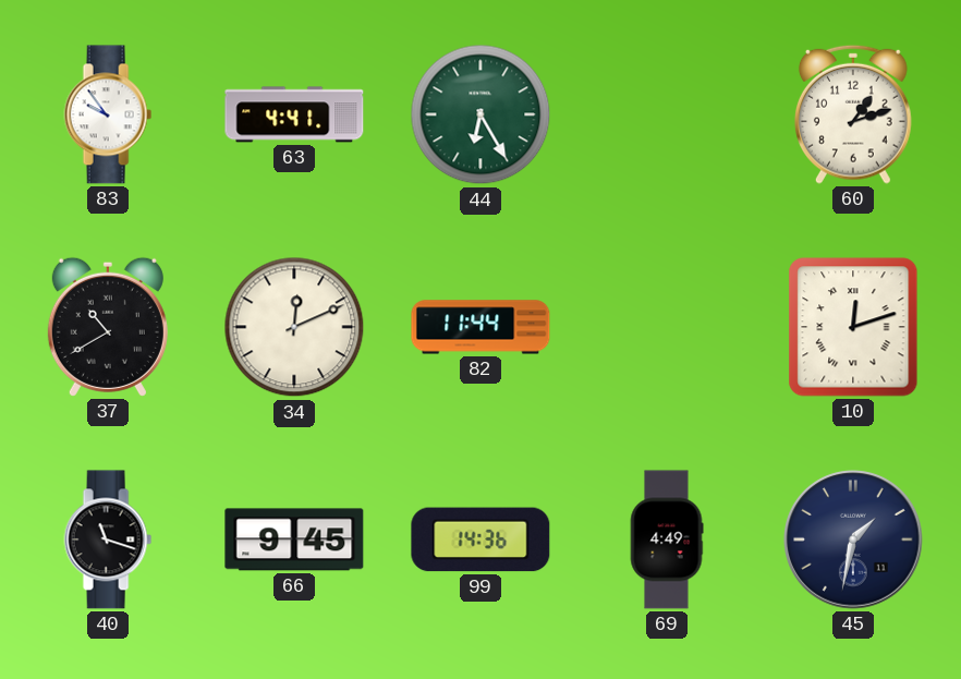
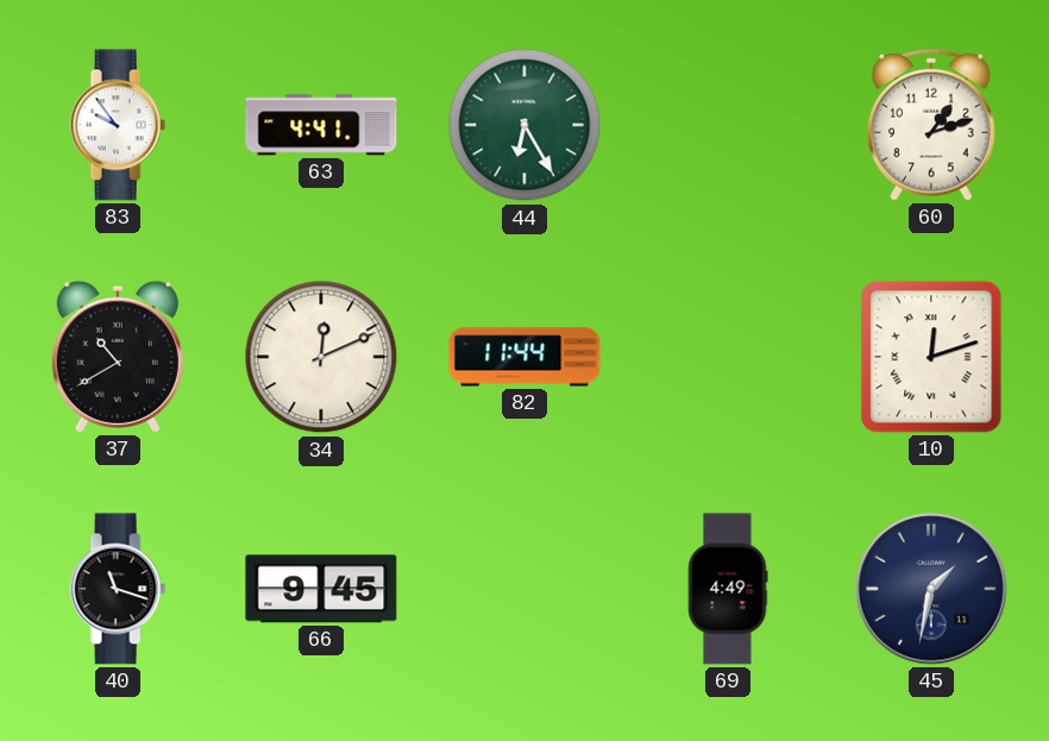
99: 14:36 -> none (480, 539)
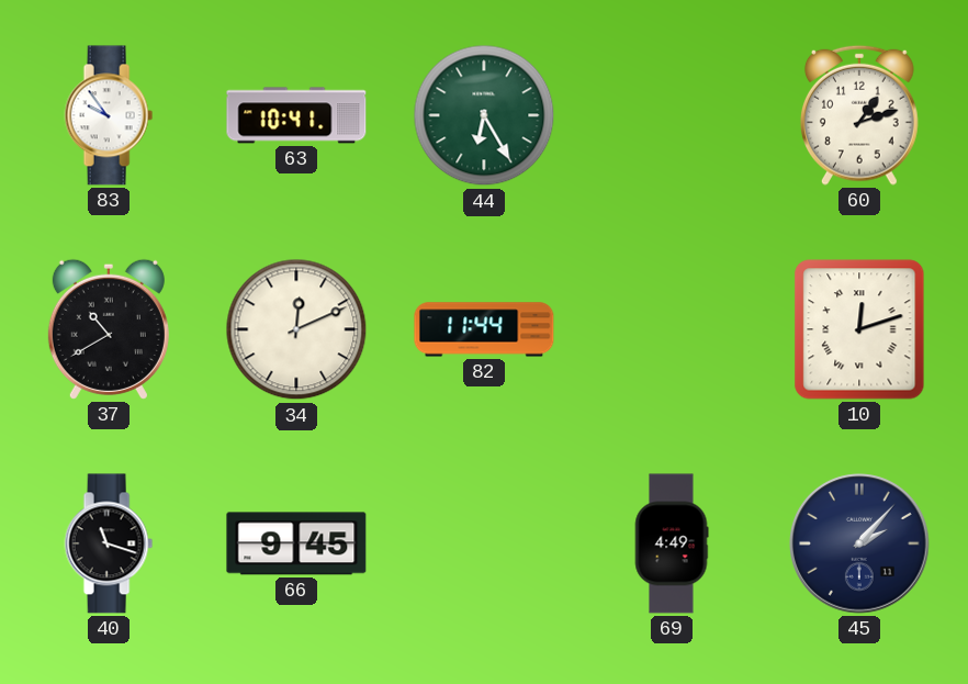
63: 4:41 -> 10:41 (296, 115)
45: 1:32 -> 2:07 (859, 543)
